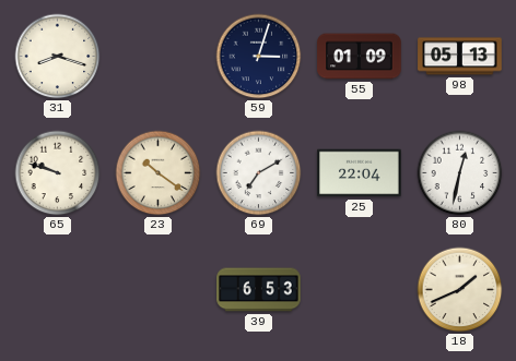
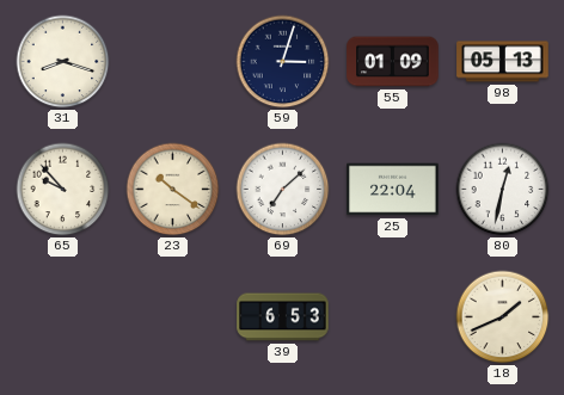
65: 9:48 -> 9:53 (63, 190)
69: 7:10 -> 7:08 (283, 190)
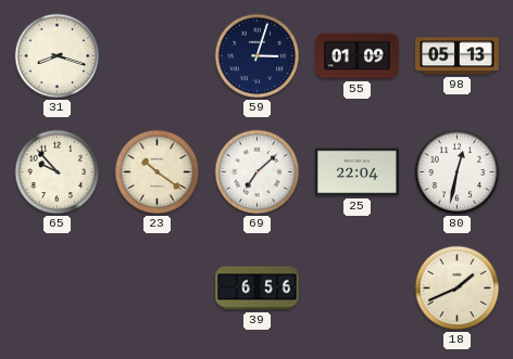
39: 6:53 -> 6:56 (258, 289)
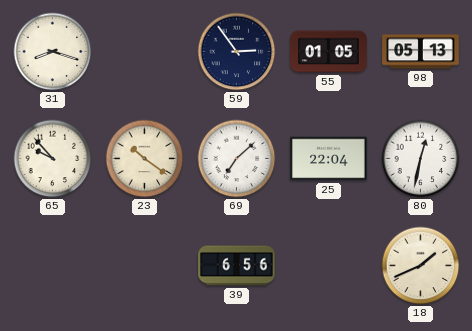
59: 3:03 -> 2:54 (237, 52)
55: 01:09 -> 01:05 (329, 52)
